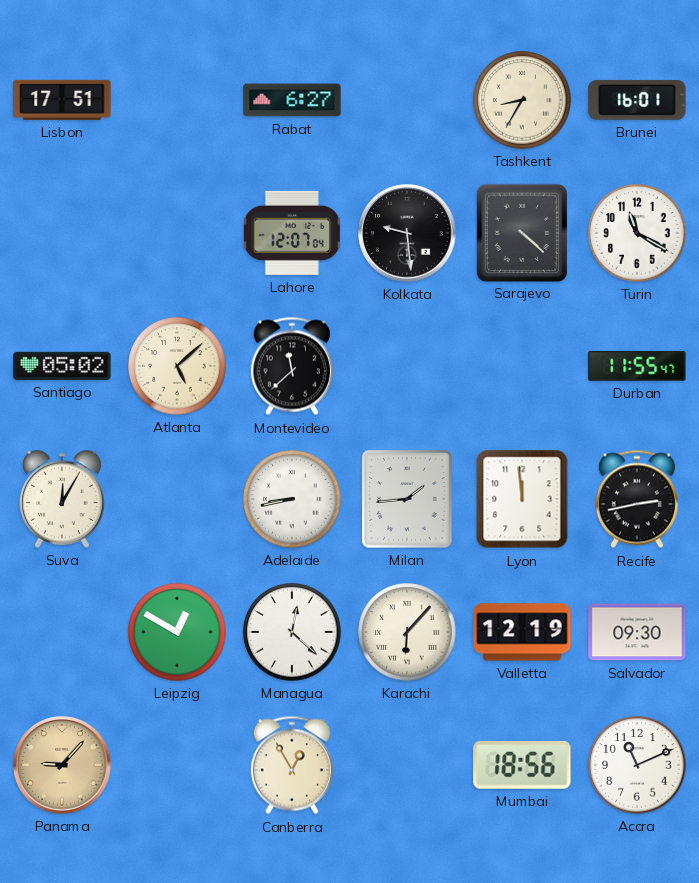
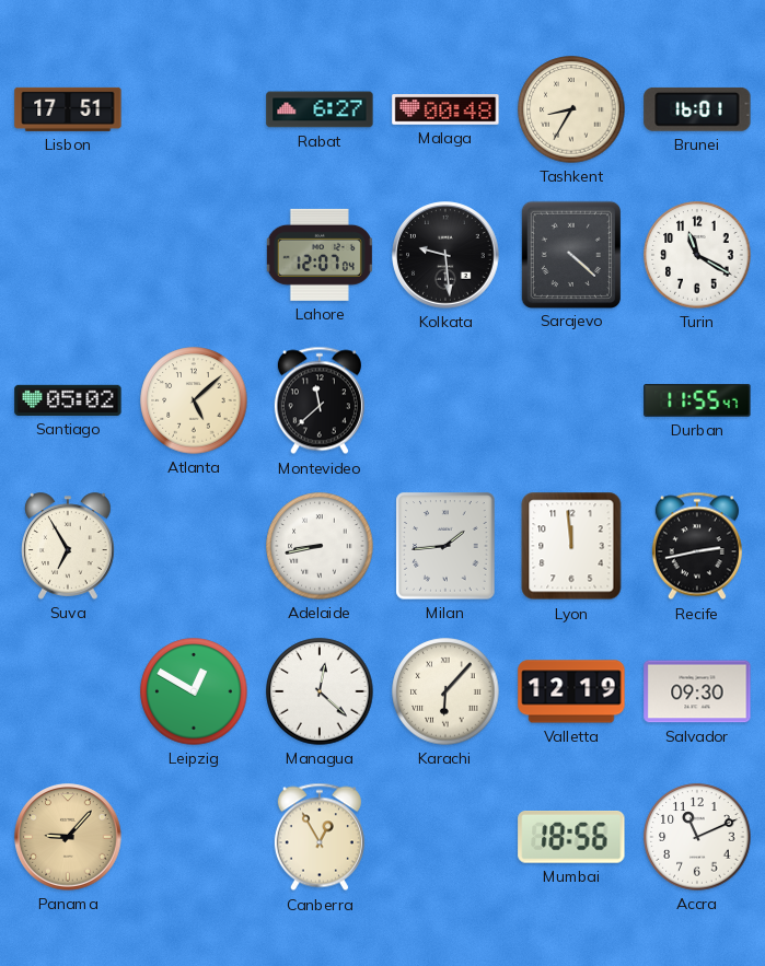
Malaga: none -> 00:48 (445, 110)
Suva: 12:05 -> 6:55 (69, 546)
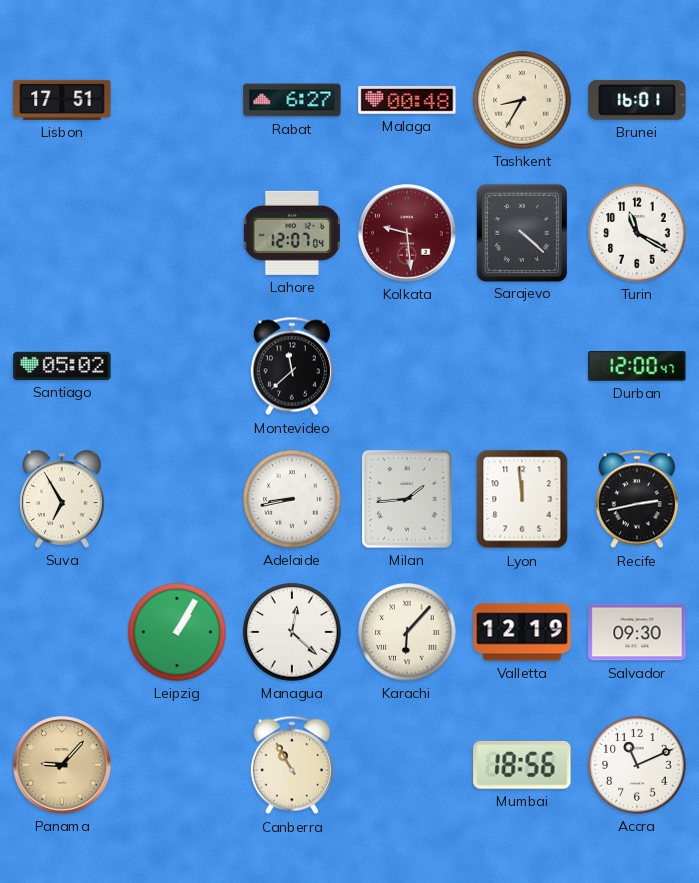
Kolkata dial: black -> burgundy (407, 233)
Atlanta: 5:08 -> none (194, 400)
Durban: 11:55 -> 12:00 (637, 366)
Leipzig: 12:50 -> 1:05 (177, 632)
Canberra: 12:55 -> 10:55 (292, 765)
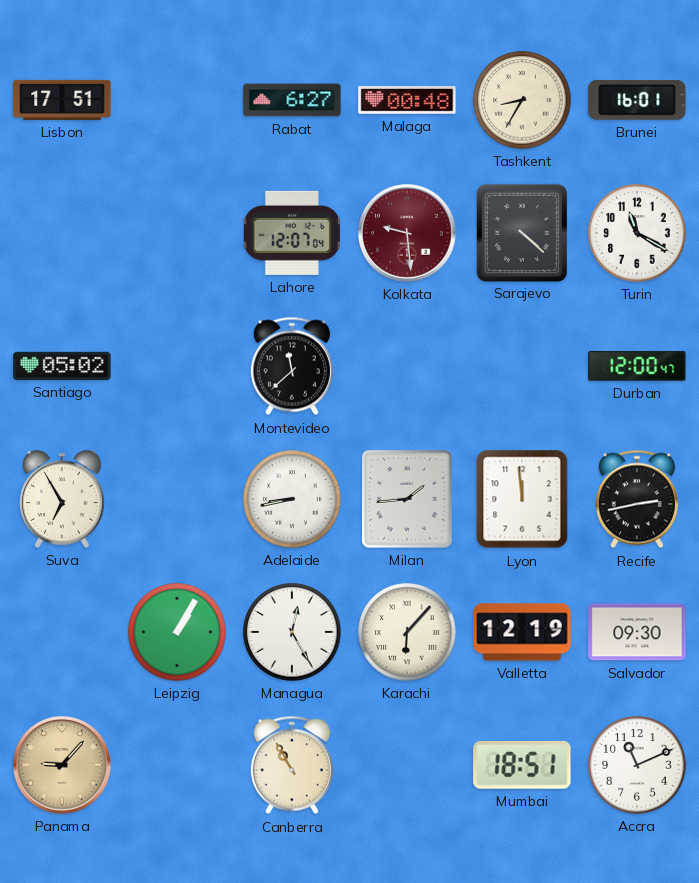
Managua: 12:22 -> 12:25 (292, 632)
Mumbai: 18:56 -> 18:51 (522, 766)
